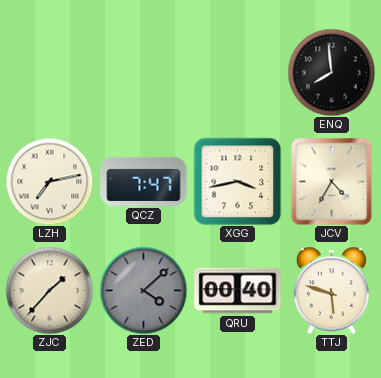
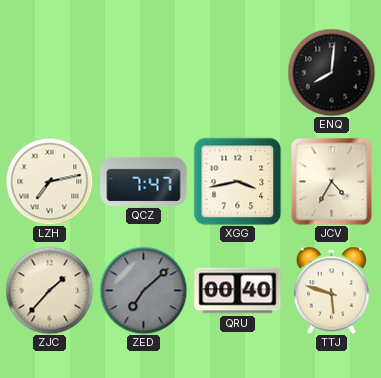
ENQ: 7:59 -> 8:01 (331, 72)
ZED: 4:08 -> 7:08 (143, 290)
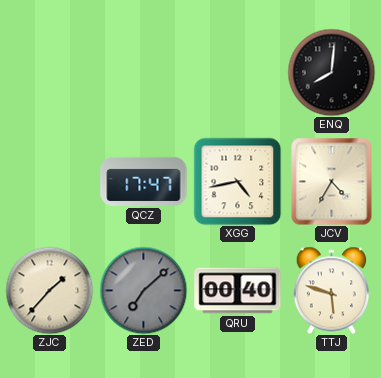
LZH: 7:13 -> none (49, 181)
QCZ: 7:47 -> 17:47 (144, 181)
XGG: 3:43 -> 4:43 (237, 181)
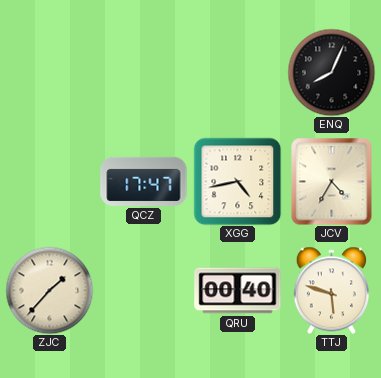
ENQ: 8:01 -> 8:04 (331, 72)
ZED: 7:08 -> none (143, 290)
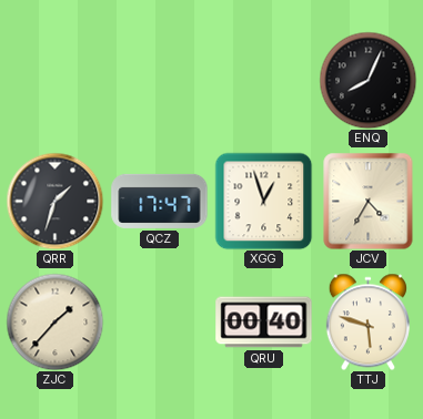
QRR: none -> 1:33 (54, 201)
XGG: 4:43 -> 12:57 (263, 201)
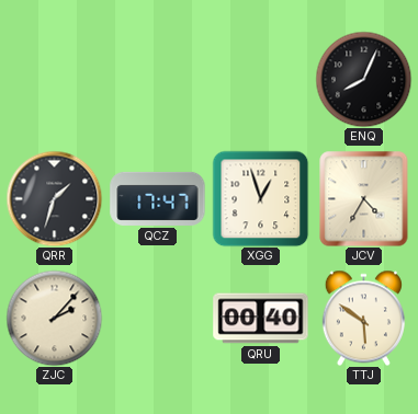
ZJC: 1:37 -> 2:07 (54, 318)
TTJ: 5:48 -> 5:51 (363, 318)
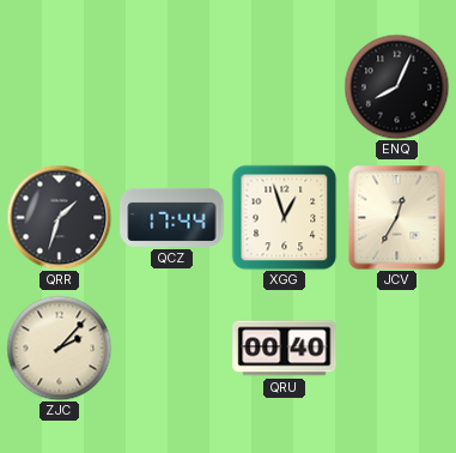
QCZ: 17:47 -> 17:44 (172, 217)
JCV: 4:35 -> 12:35 (397, 217)
TTJ: 5:51 -> none (363, 318)
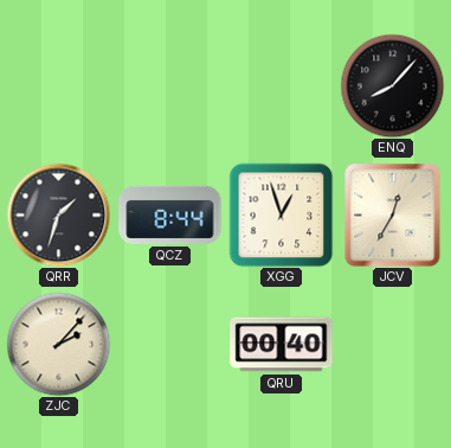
ENQ: 8:04 -> 8:07 (392, 85)
QCZ: 17:44 -> 8:44 (170, 215)
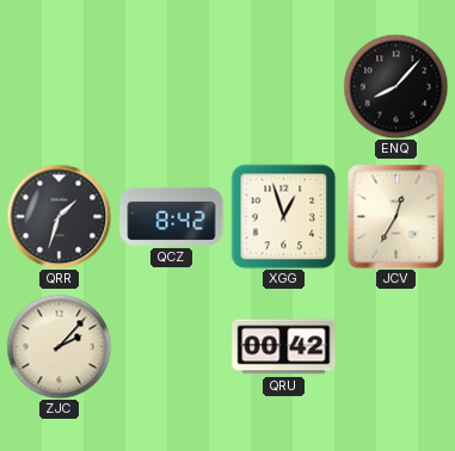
QCZ: 8:44 -> 8:42 (172, 216)
QRU: 00:40 -> 00:42 (284, 347)
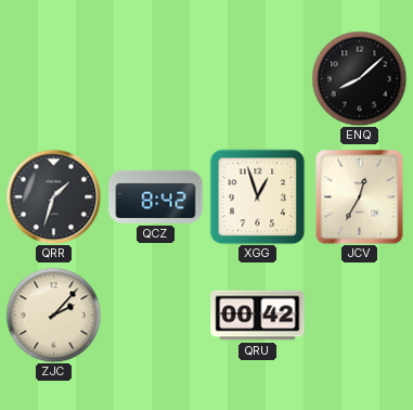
ENQ: 8:07 -> 8:08 (359, 78)
